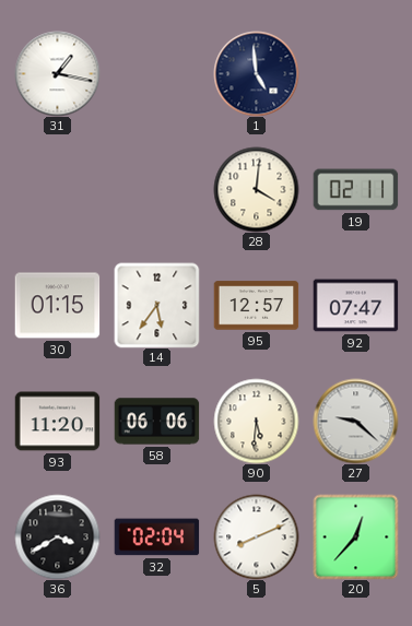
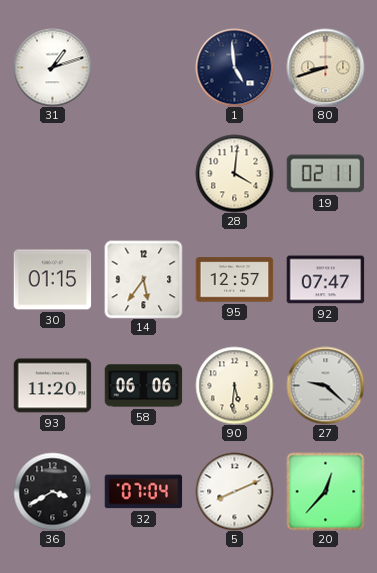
31: 1:17 -> 1:12 (52, 67)
80: none -> 8:42 (325, 67)
32: 02:04 -> 07:04 (143, 492)
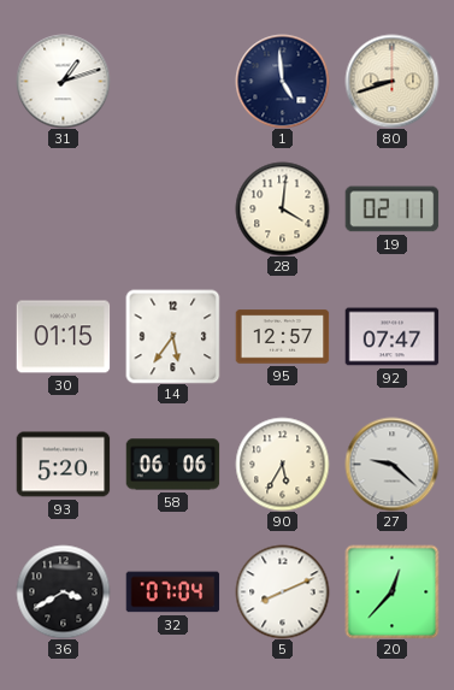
93: 11:20 -> 5:20 (63, 465)
90: 5:31 -> 5:35 (282, 464)
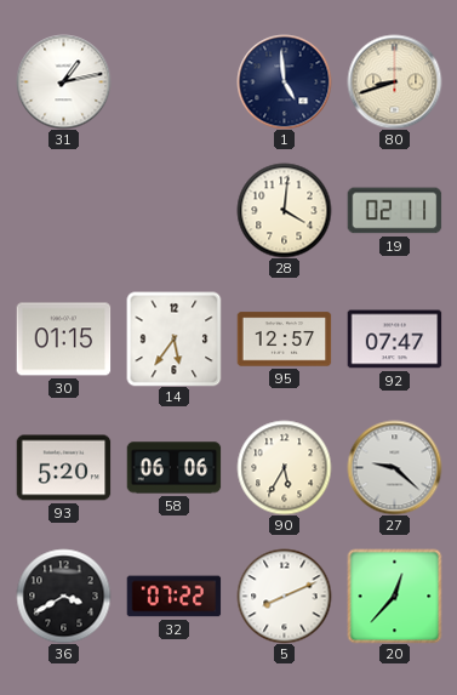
31: 1:12 -> 1:13 (63, 81)
32: 07:04 -> 07:22 (173, 597)
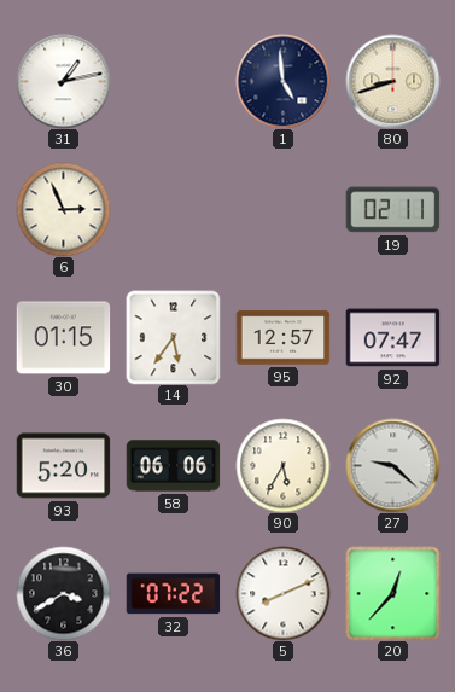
6: none -> 2:56 (63, 209)
28: 4:01 -> none (284, 210)
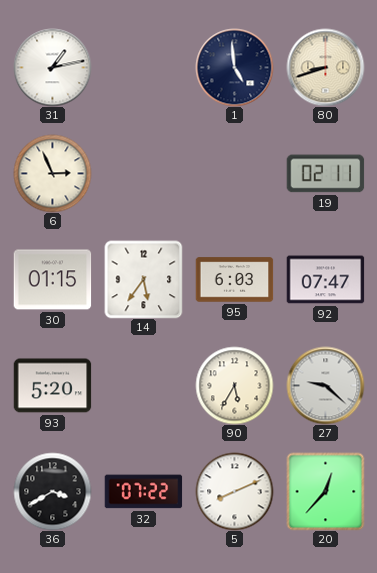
95: 12:57 -> 6:03 (234, 280)
58: 06:06 -> none (173, 466)
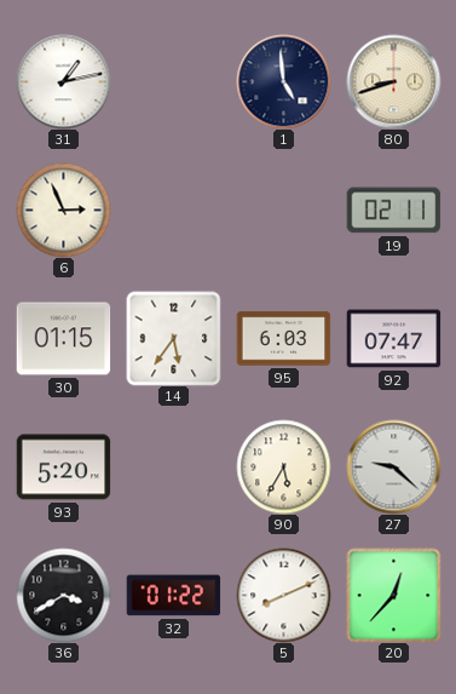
32: 07:22 -> 01:22 (173, 596)
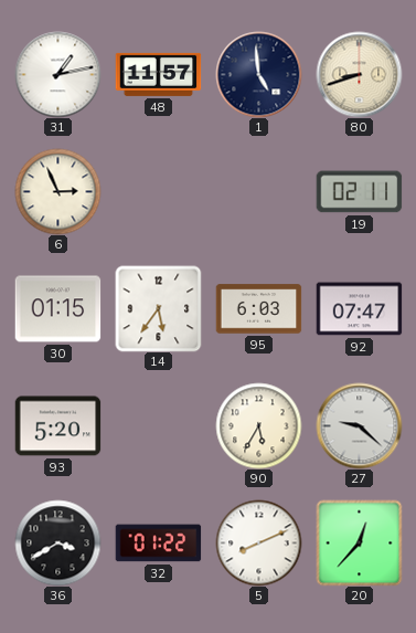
48: none -> 11:57 (158, 74)
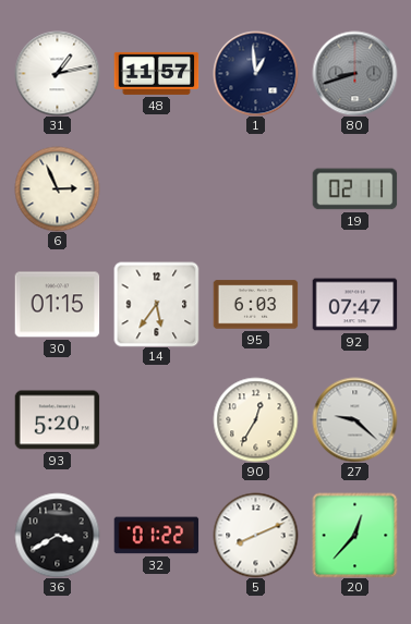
1: 4:59 -> 12:59 (255, 73)
80 dial: cream -> grey (354, 73)
90: 5:35 -> 12:35 (255, 419)
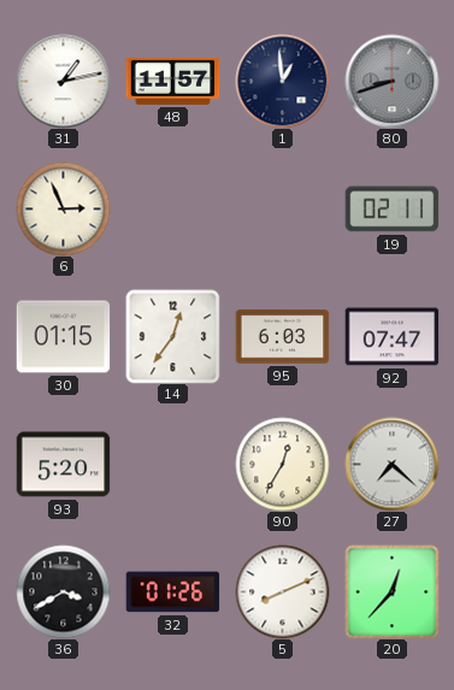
14: 5:36 -> 12:36 (172, 336)
27: 9:22 -> 7:22 (391, 464)
32: 01:22 -> 01:26 (172, 592)
